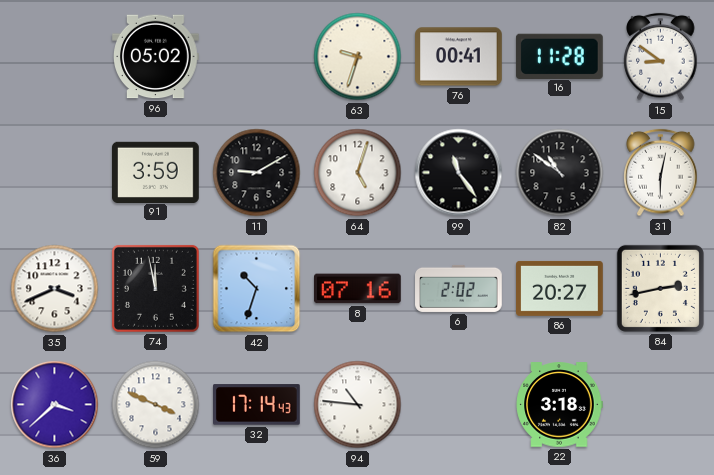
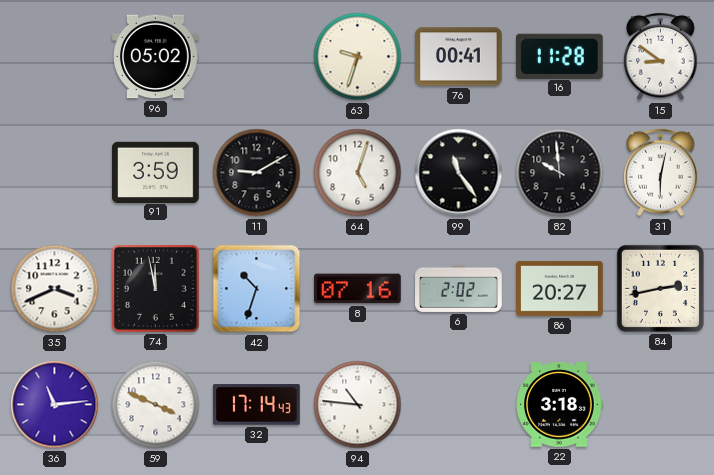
82: 10:51 -> 9:59 (560, 173)
36: 3:38 -> 11:14 (55, 405)
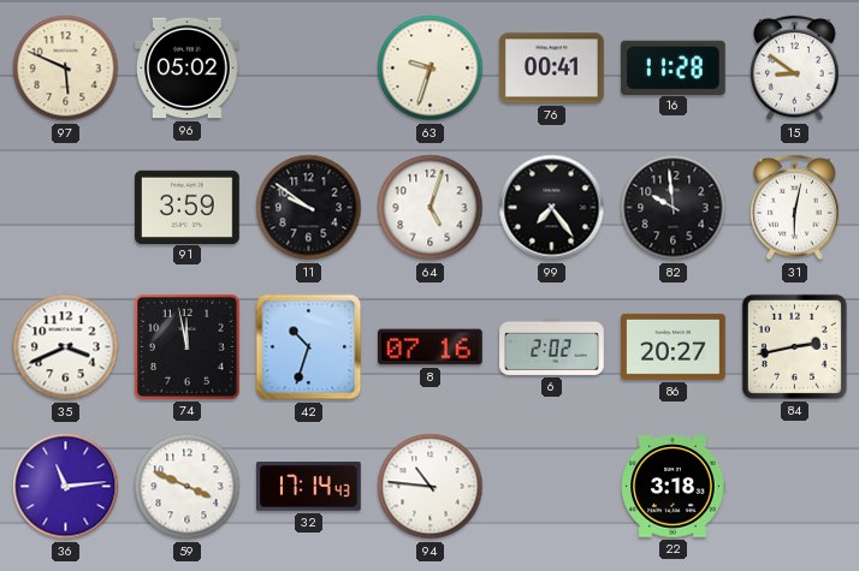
97: none -> 5:49 (66, 69)
11: 9:10 -> 9:51 (309, 208)
99: 11:24 -> 7:24 (552, 208)
